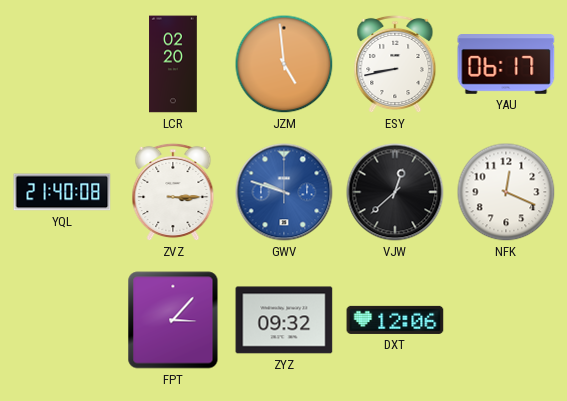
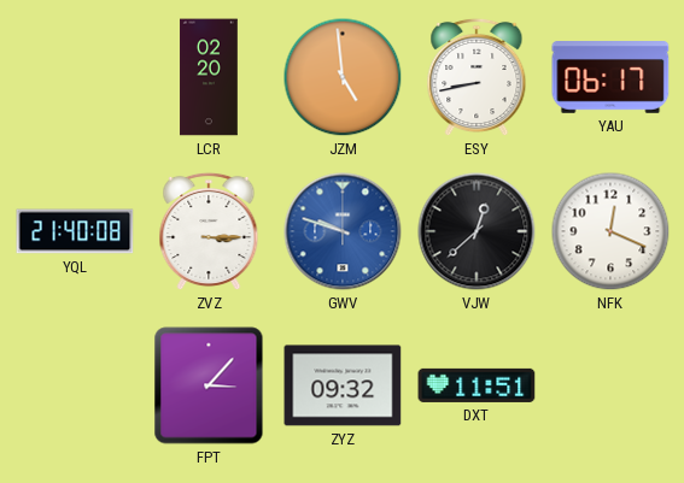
DXT: 12:06 -> 11:51 (477, 385)
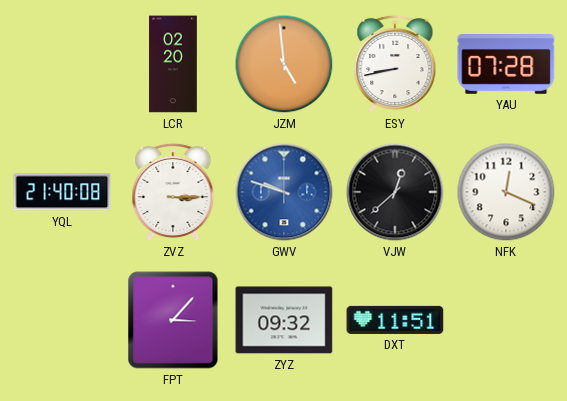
YAU: 06:17 -> 07:28 (506, 65)
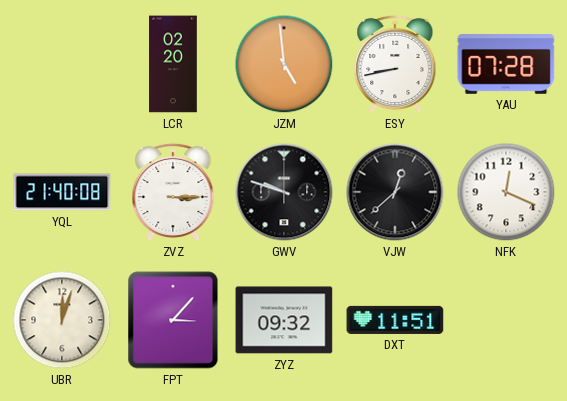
GWV dial: blue -> black (284, 192)
UBR: none -> 12:03 (62, 320)
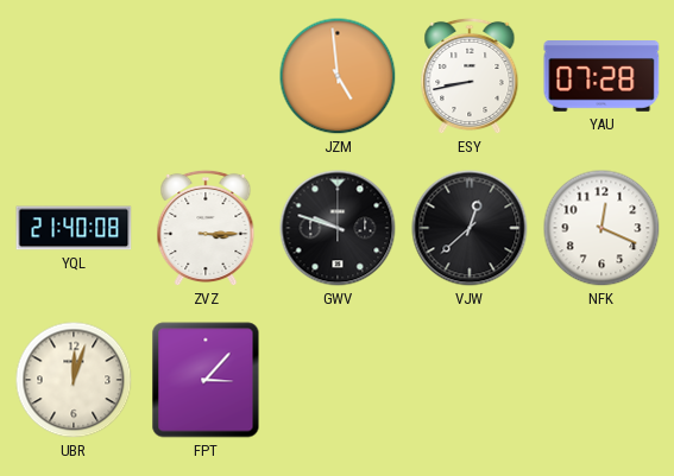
LCR: 02:20 -> none (173, 64)
ZYZ: 09:32 -> none (284, 320)
DXT: 11:51 -> none (395, 320)
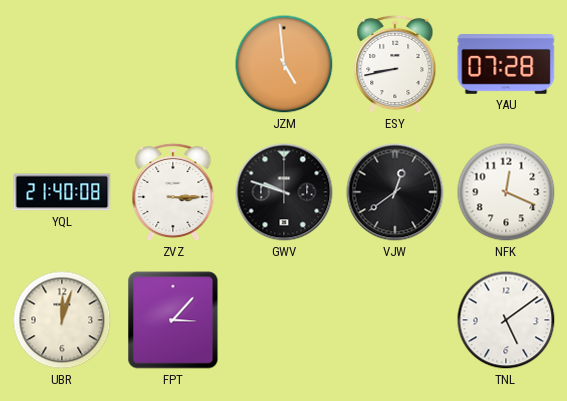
VJW: 12:38 -> 12:39 (395, 192)
TNL: none -> 5:09 (506, 320)
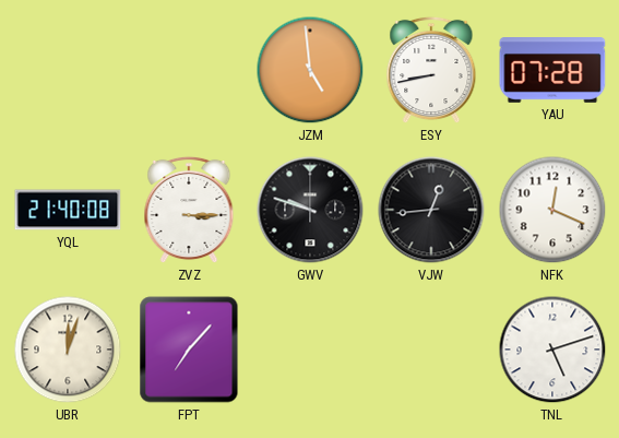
VJW: 12:39 -> 12:44 (431, 210)
FPT: 3:07 -> 7:07 (189, 350)
TNL: 5:09 -> 5:12 (552, 350)
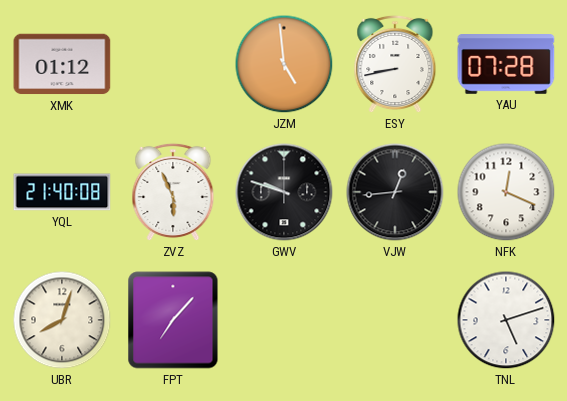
XMK: none -> 01:12 (62, 64)
ZVZ: 3:15 -> 5:56 (173, 192)
UBR: 12:03 -> 8:03 (62, 320)
